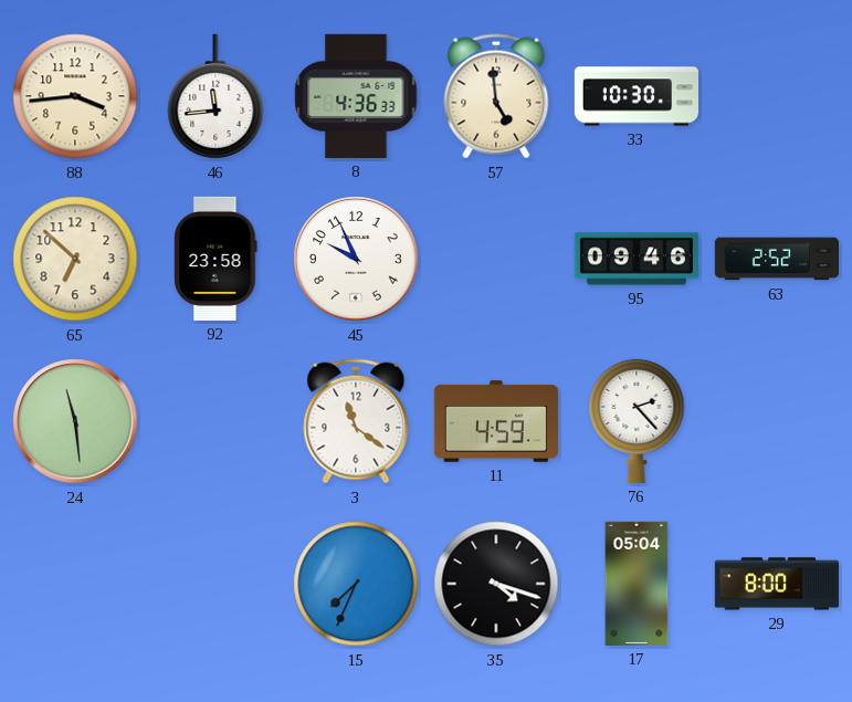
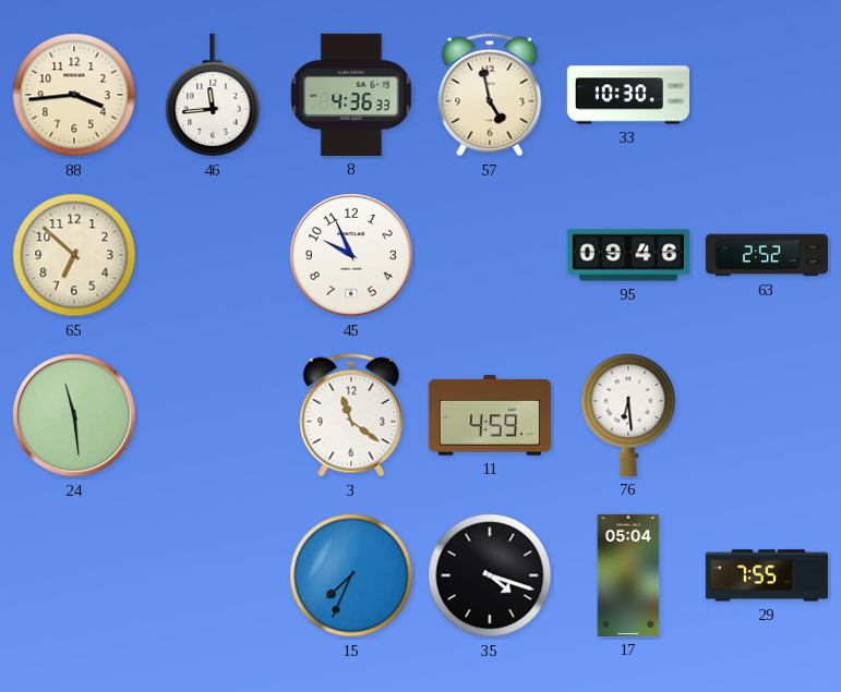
57: 4:59 -> 4:58 (490, 95)
92: 23:58 -> none (215, 259)
76: 2:23 -> 6:29 (628, 414)
29: 8:00 -> 7:55 (767, 575)
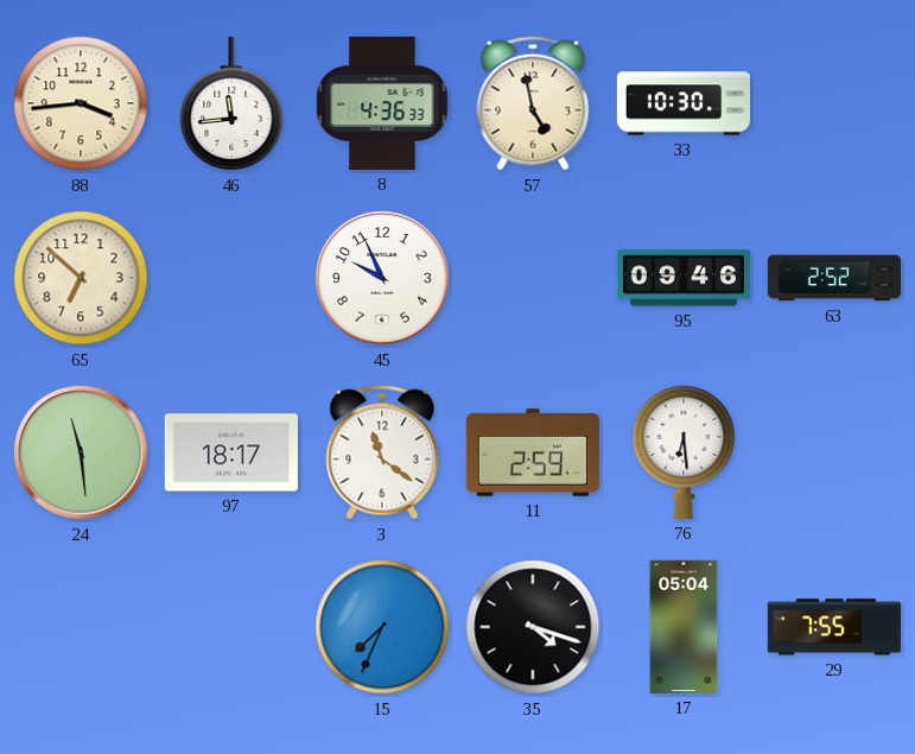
97: none -> 18:17 (231, 452)
11: 4:59 -> 2:59 (533, 452)
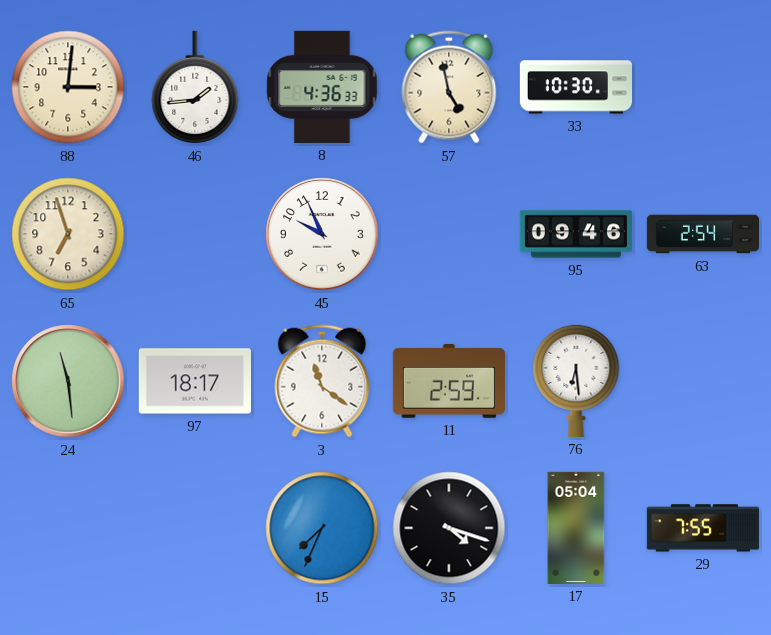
88: 3:44 -> 3:01 (68, 87)
46: 11:44 -> 1:44 (195, 87)
65: 6:52 -> 6:57 (68, 234)
63: 2:52 -> 2:54 (702, 234)
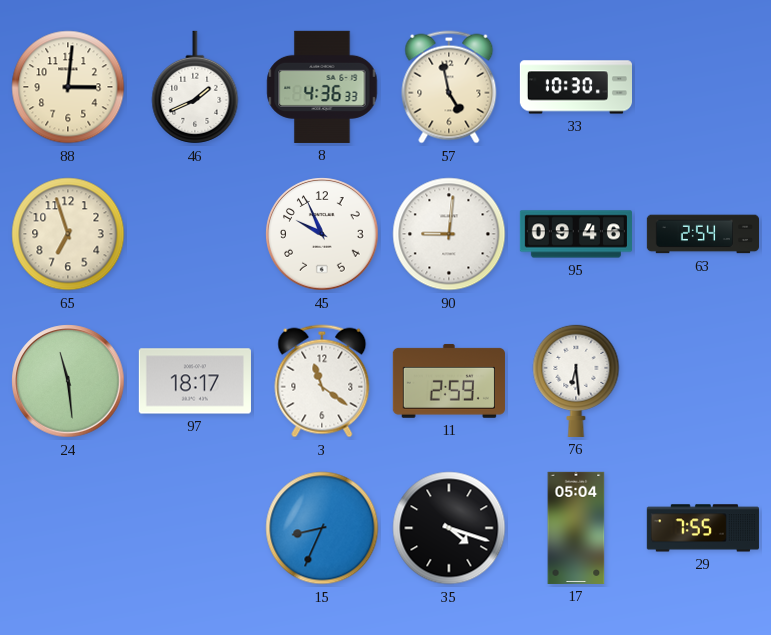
46: 1:44 -> 1:41 (195, 87)
90: none -> 9:01 (449, 234)
15: 7:34 -> 8:34 (322, 528)
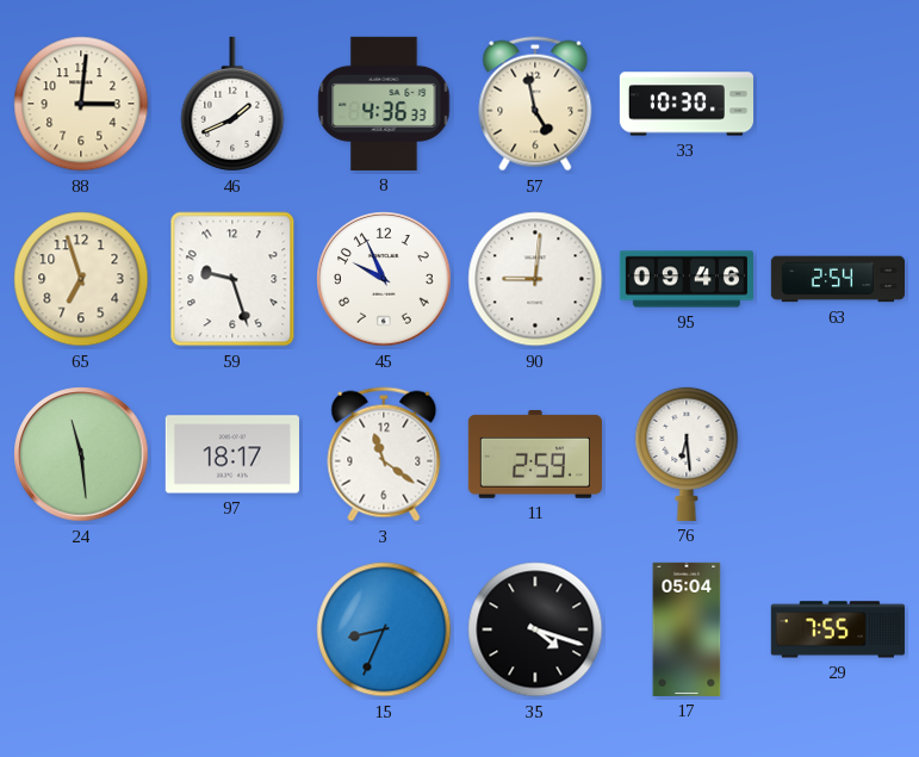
59: none -> 9:27 (232, 279)
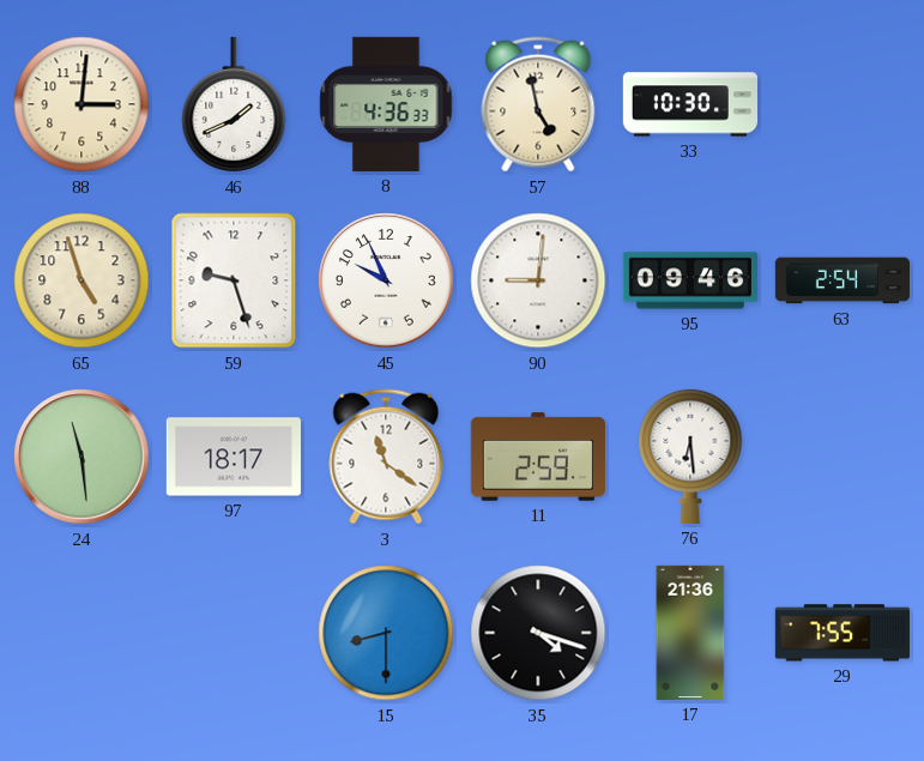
65: 6:57 -> 4:57 (81, 280)
15: 8:34 -> 8:30 (386, 633)
17: 05:04 -> 21:36 (690, 633)
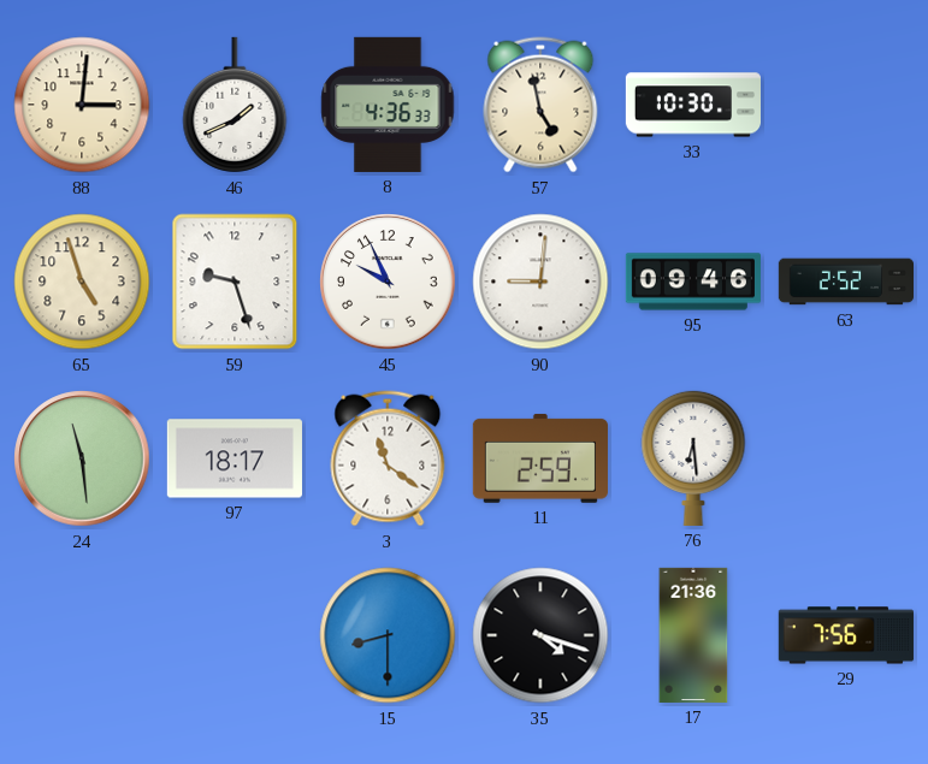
63: 2:54 -> 2:52 (845, 282)
29: 7:55 -> 7:56 (846, 635)
